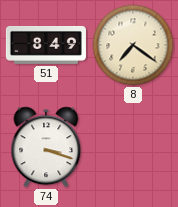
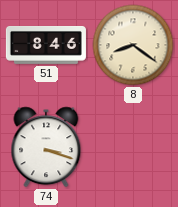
51: 8:49 -> 8:46 (46, 46)
8: 7:21 -> 8:21 (133, 45)
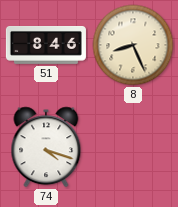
8: 8:21 -> 8:26 (133, 45)
74: 3:18 -> 4:18 (46, 147)
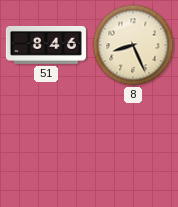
74: 4:18 -> none (46, 147)
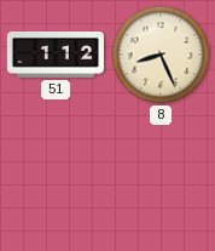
51: 8:46 -> 1:12 (56, 56)
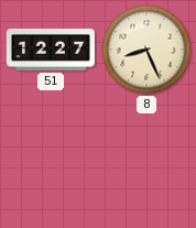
51: 1:12 -> 12:27 (51, 51)
